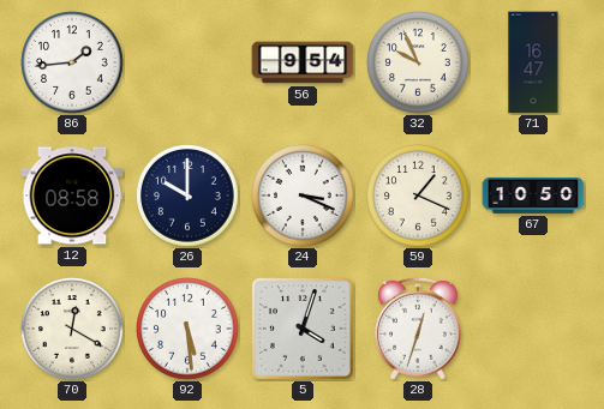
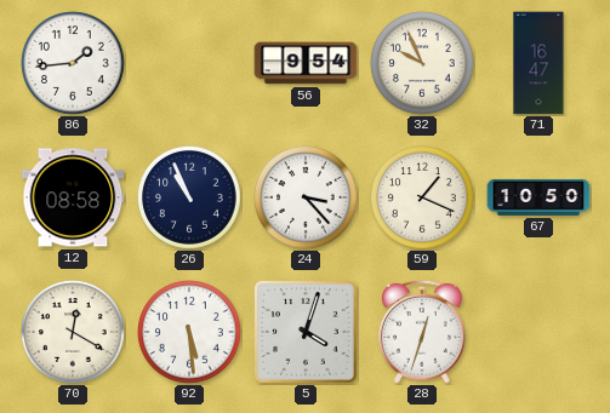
26: 10:00 -> 10:56 (190, 199)
24: 3:19 -> 3:23 (307, 199)
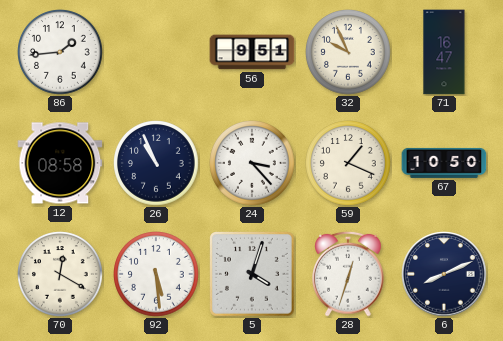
56: 9:54 -> 9:51 (252, 52)
6: none -> 8:11 (444, 274)
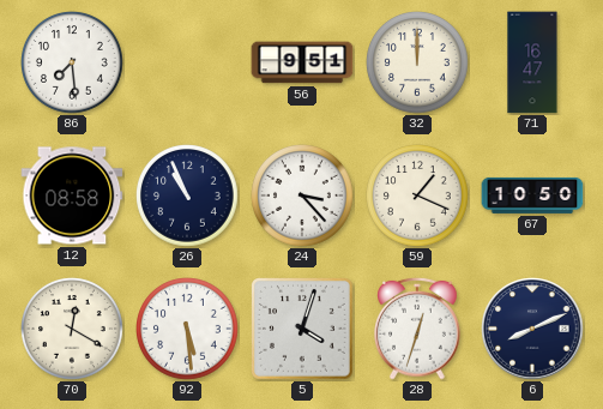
86: 1:44 -> 7:29 (73, 64)
32: 9:56 -> 12:00 (418, 64)
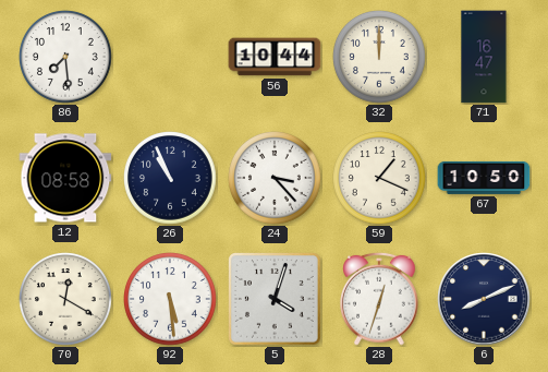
56: 9:51 -> 10:44 (275, 57)
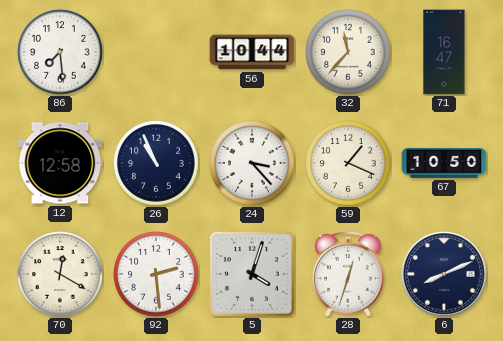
32: 12:00 -> 11:37 (349, 53)
12: 08:58 -> 12:58 (60, 163)
92: 5:29 -> 2:29 (157, 275)
